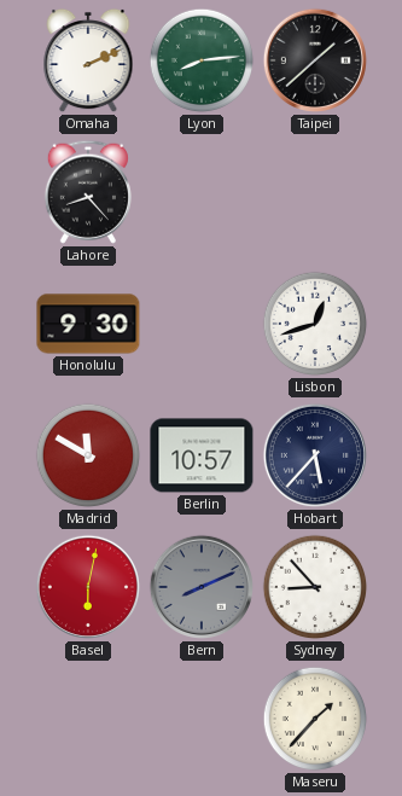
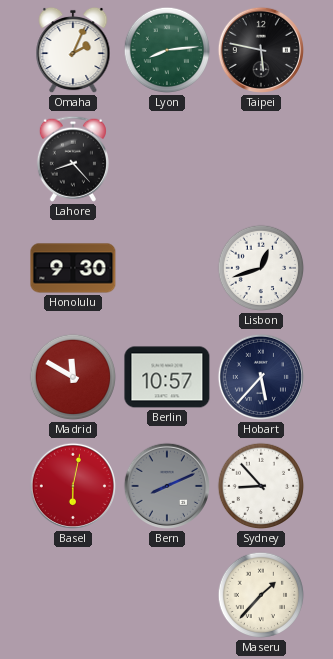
Omaha: 2:11 -> 2:04 (73, 50)
Taipei: 1:38 -> 5:47 (261, 50)
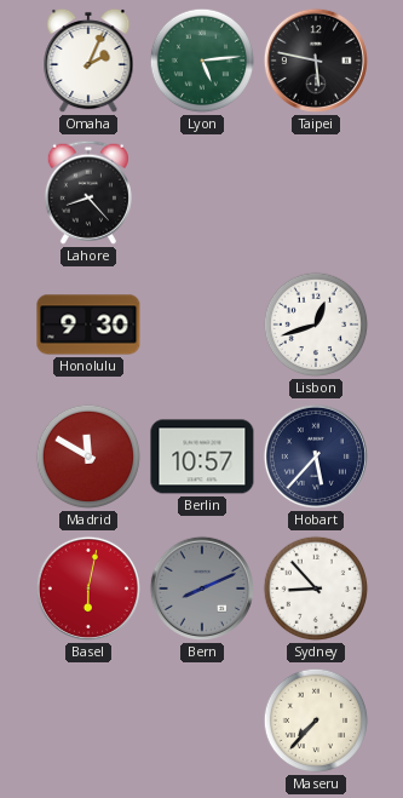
Lyon: 8:14 -> 5:14 (202, 61)
Maseru: 1:37 -> 7:37 (316, 721)
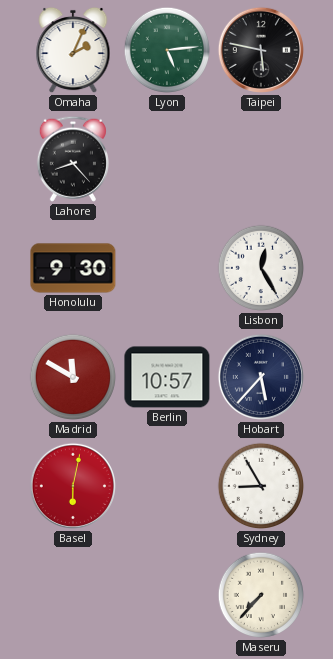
Lisbon: 12:42 -> 12:25 (261, 268)
Bern: 8:11 -> none (202, 589)
Sydney: 8:53 -> 8:55 (261, 486)
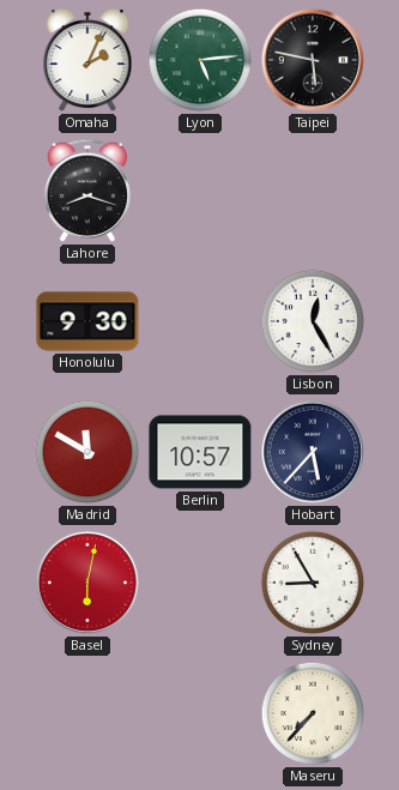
Lahore: 8:23 -> 8:18 (87, 191)
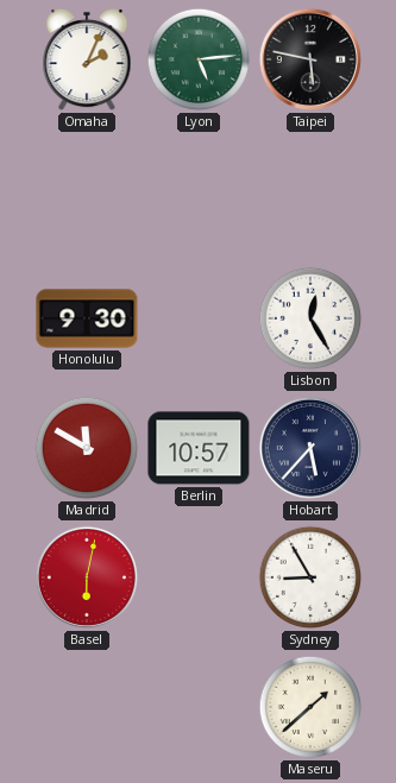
Lahore: 8:18 -> none (87, 191)
Maseru: 7:37 -> 1:38 (310, 707)
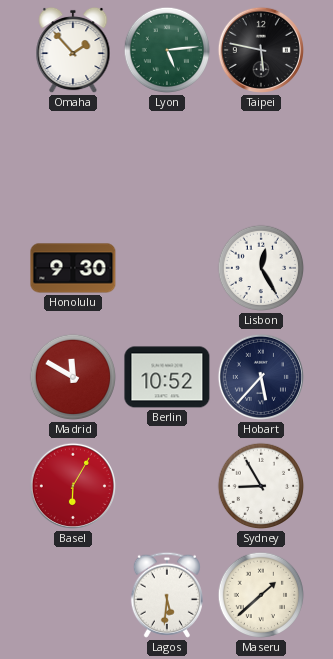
Omaha: 2:04 -> 1:53 (73, 50)
Berlin: 10:57 -> 10:52 (167, 377)
Basel: 6:02 -> 6:05 (73, 486)
Lagos: none -> 5:31 (167, 595)
